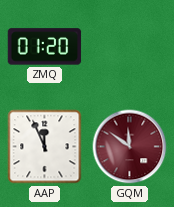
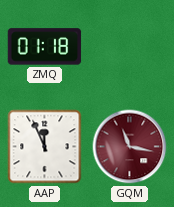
ZMQ: 01:20 -> 01:18 (45, 47)
GQM: 11:51 -> 11:17 (130, 147)
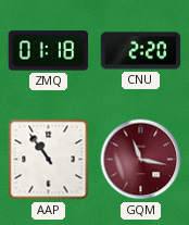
CNU: none -> 2:20 (141, 51)
AAP: 11:56 -> 10:54 (49, 160)
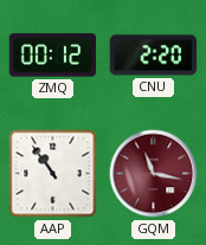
ZMQ: 01:18 -> 00:12 (53, 56)
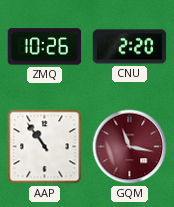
ZMQ: 00:12 -> 10:26 (45, 47)
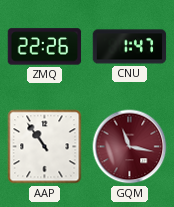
ZMQ: 10:26 -> 22:26 (45, 47)
CNU: 2:20 -> 1:47 (130, 47)
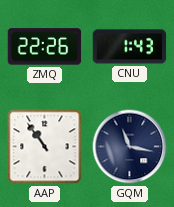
CNU: 1:47 -> 1:43 (130, 47)
GQM dial: burgundy -> navy (130, 147)
